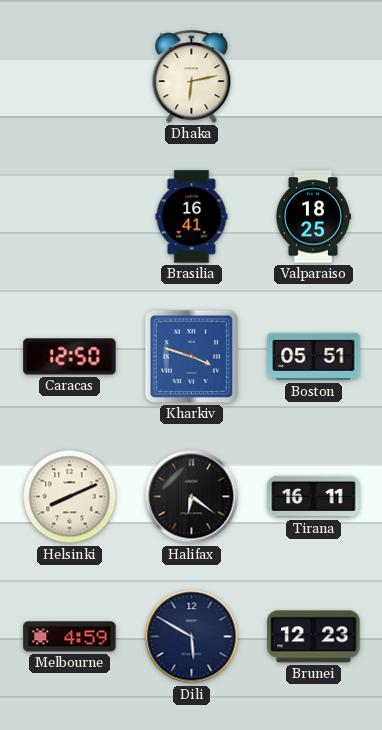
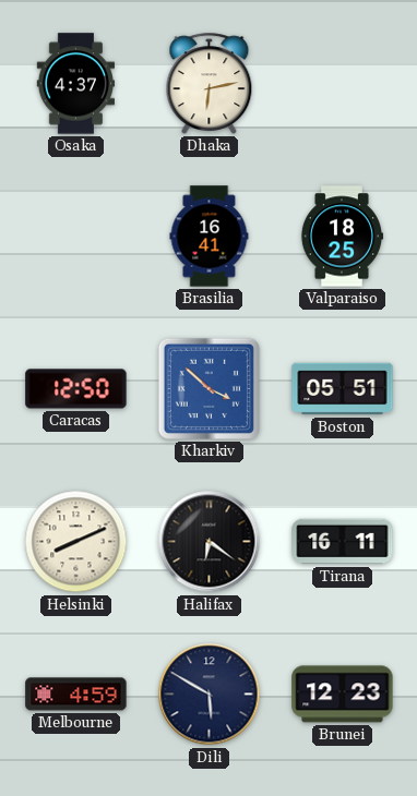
Osaka: none -> 4:37 (76, 84)
Kharkiv: 3:48 -> 3:52 (208, 388)
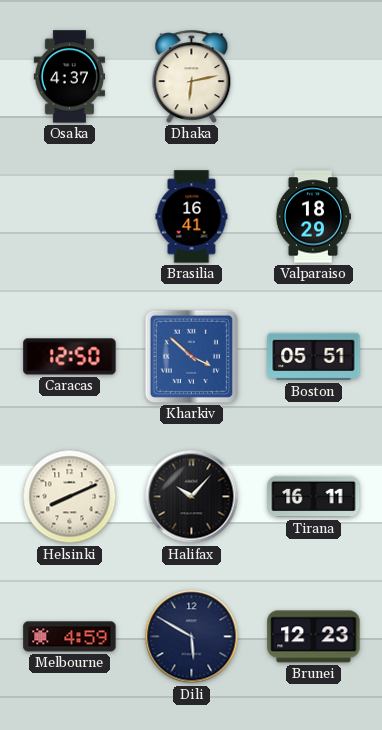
Valparaiso: 18:25 -> 18:29 (312, 217)
Halifax: 6:21 -> 10:07 (192, 497)
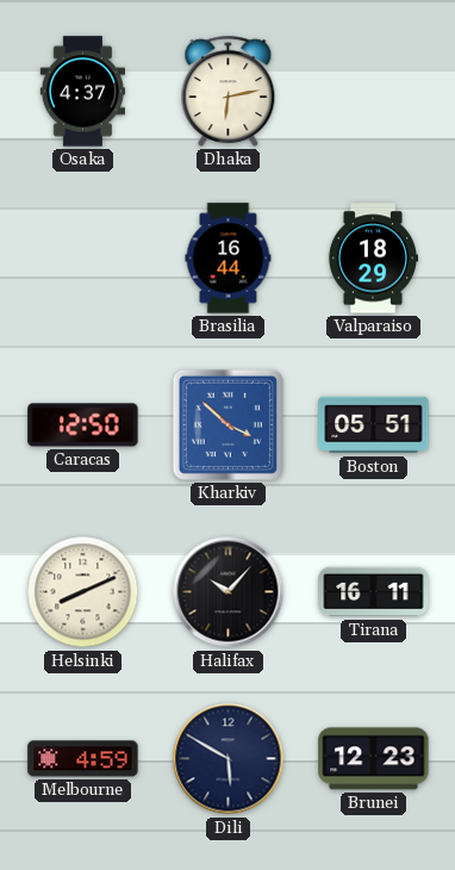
Brasilia: 16:41 -> 16:44 (229, 259)
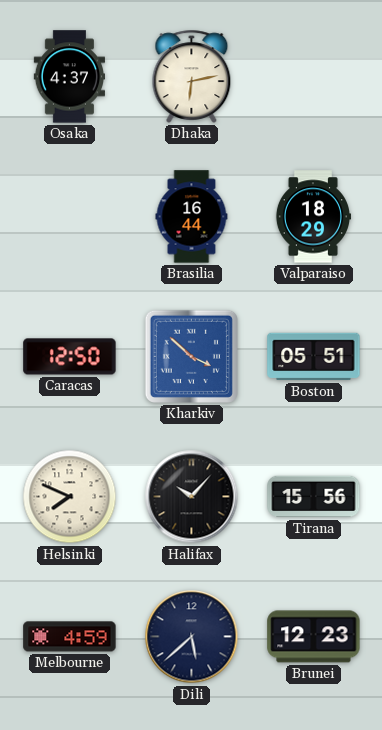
Helsinki: 8:11 -> 7:49 (70, 497)
Tirana: 16:11 -> 15:56 (314, 497)
Dili: 5:50 -> 5:38 (192, 637)
